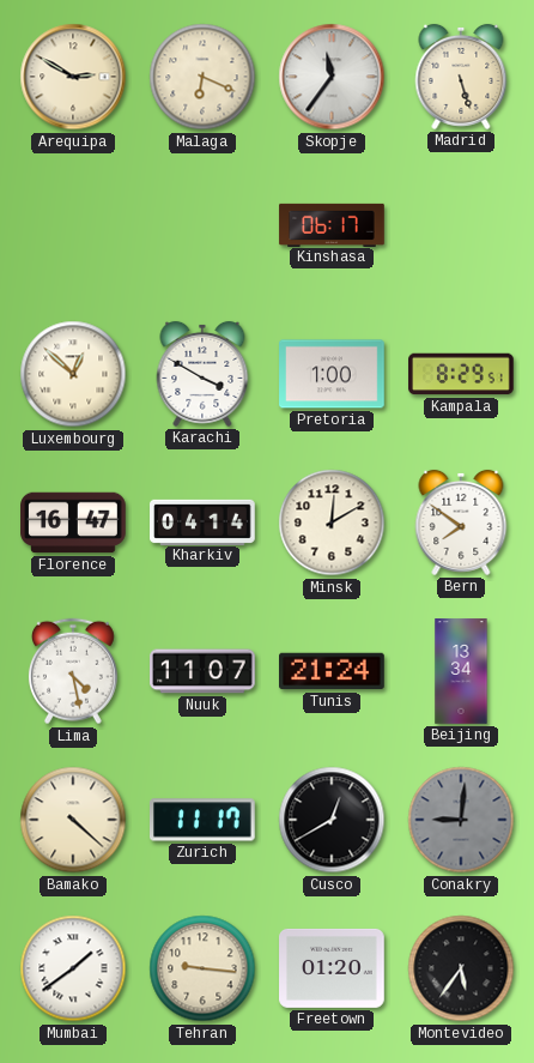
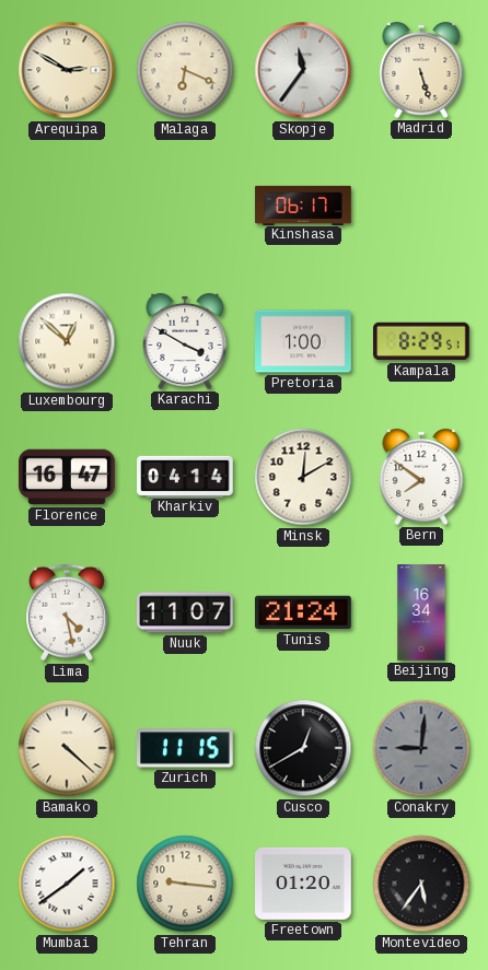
Beijing: 13:34 -> 16:34 (421, 612)
Zurich: 11:17 -> 11:15 (186, 748)
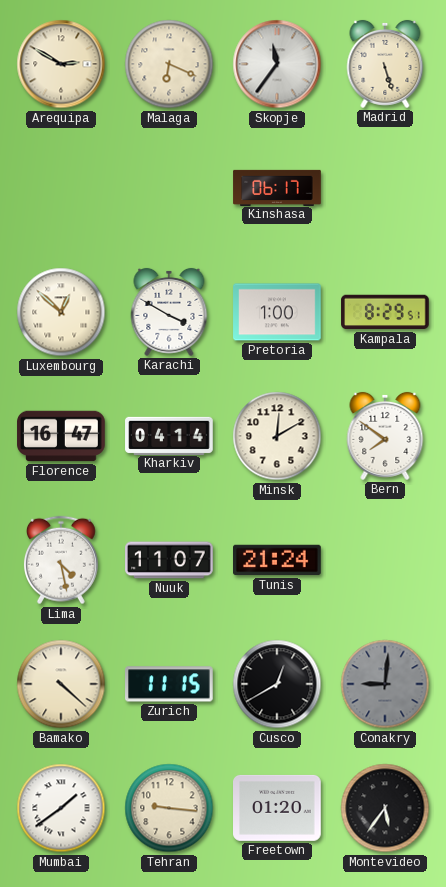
Beijing: 16:34 -> none (421, 612)
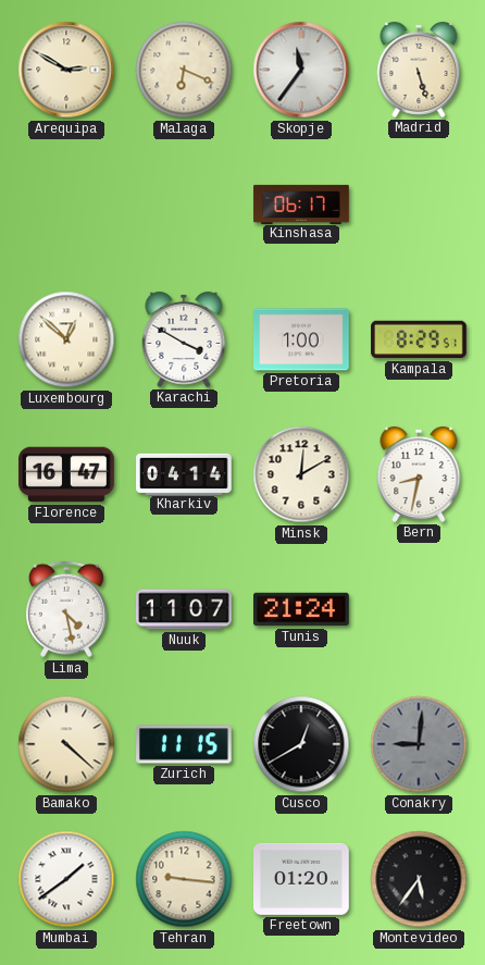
Bern: 7:51 -> 8:32 (419, 474)
